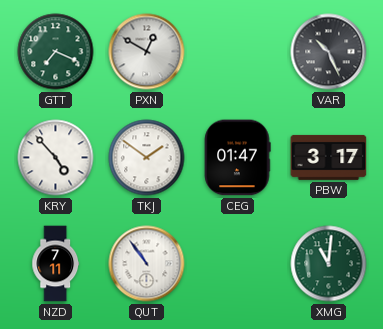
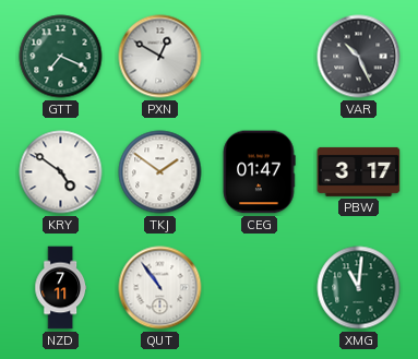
KRY: 4:53 -> 4:51 (61, 172)
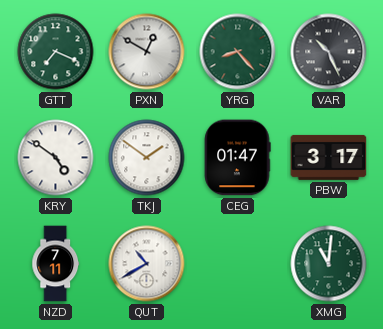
YRG: none -> 8:23 (238, 52)
QUT: 10:54 -> 10:40 (147, 264)
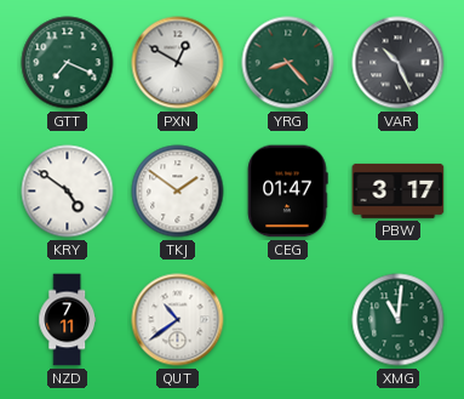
QUT: 10:40 -> 10:39 (178, 320)
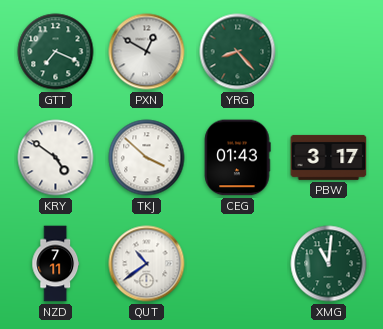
VAR: 10:26 -> none (399, 63)
TKJ: 1:51 -> 3:52 (147, 158)
CEG: 01:47 -> 01:43 (237, 158)
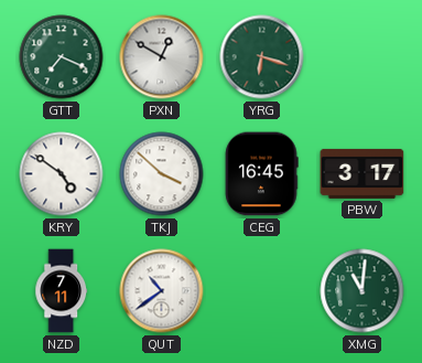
YRG: 8:23 -> 6:18 (262, 57)
CEG: 01:43 -> 16:45 (261, 174)
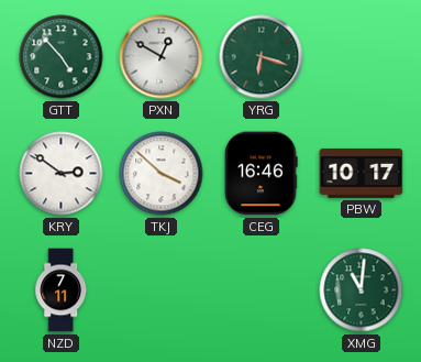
GTT: 7:19 -> 4:53 (62, 57)
KRY: 4:51 -> 2:51 (62, 174)
CEG: 16:45 -> 16:46 (261, 174)
PBW: 3:17 -> 10:17 (362, 173)
QUT: 10:39 -> none (162, 291)
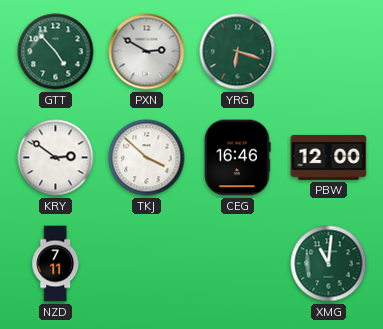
PXN: 12:50 -> 2:50 (147, 52)
PBW: 10:17 -> 12:00 (329, 157)
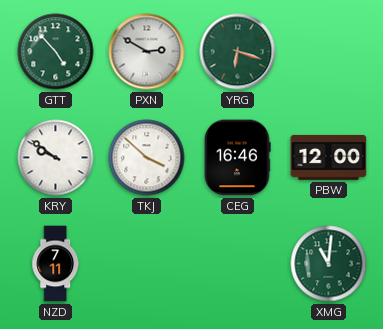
KRY: 2:51 -> 9:51 (56, 158)
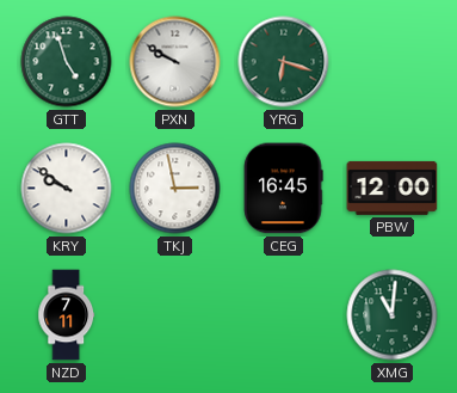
GTT: 4:53 -> 4:57 (67, 62)
PXN: 2:50 -> 9:50 (175, 62)
TKJ: 3:52 -> 2:58 (175, 189)
CEG: 16:46 -> 16:45 (283, 189)
